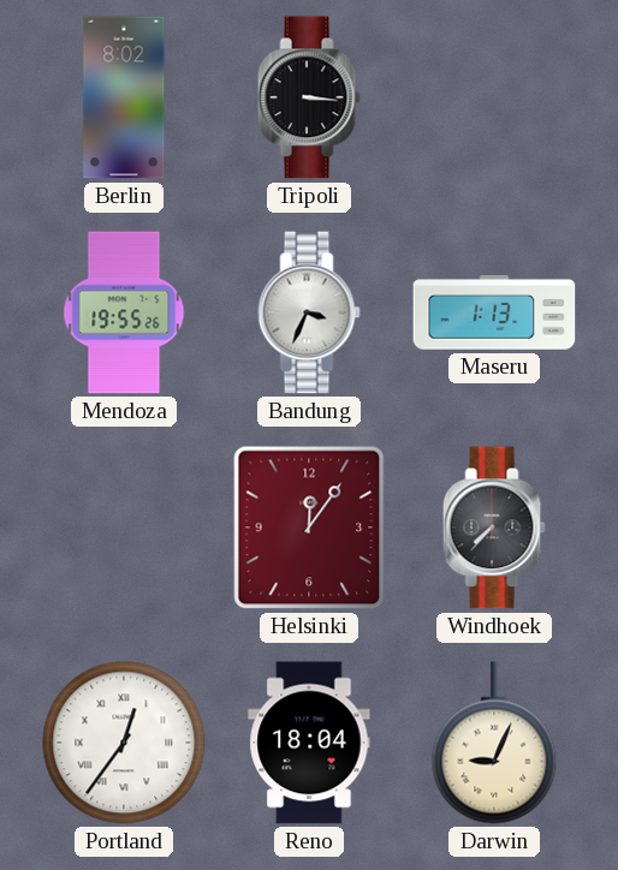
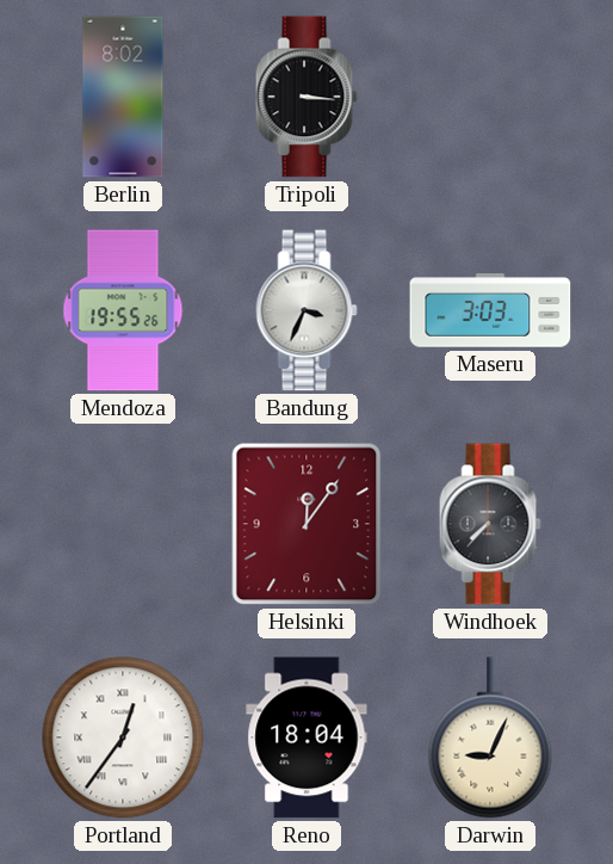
Maseru: 1:13 -> 3:03 (490, 310)
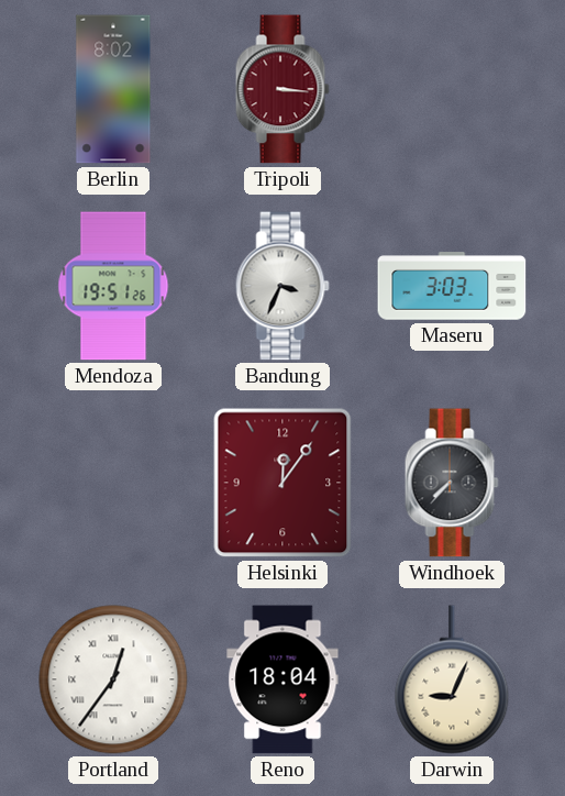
Tripoli dial: black -> burgundy (282, 89)
Mendoza: 19:55 -> 19:51 (113, 286)
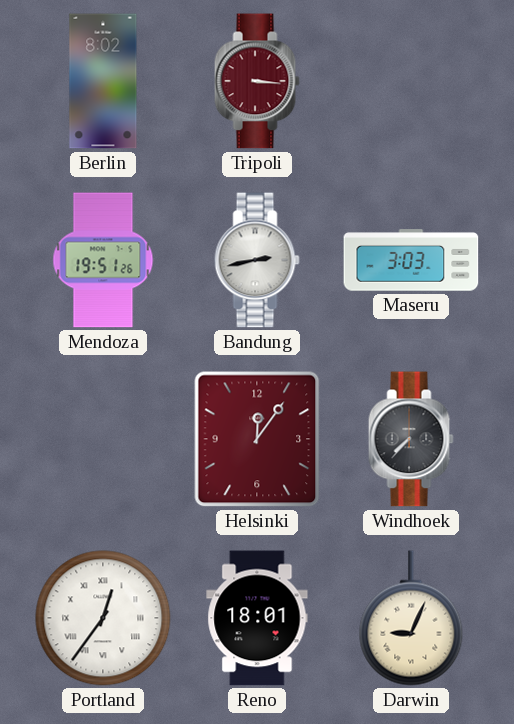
Bandung: 3:34 -> 2:43 (257, 260)
Reno: 18:04 -> 18:01 (257, 618)
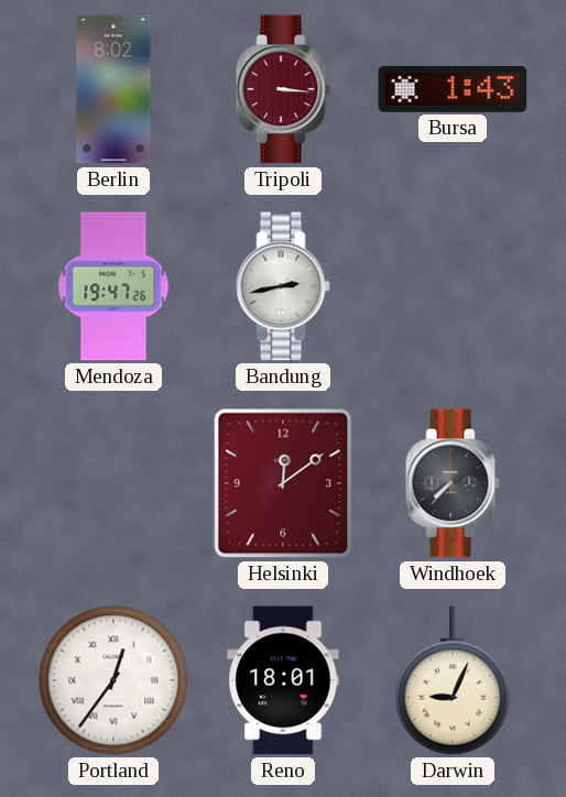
Bursa: none -> 1:43 (453, 89)
Mendoza: 19:51 -> 19:47 (113, 286)
Maseru: 3:03 -> none (411, 260)
Helsinki: 12:06 -> 12:09 (283, 483)
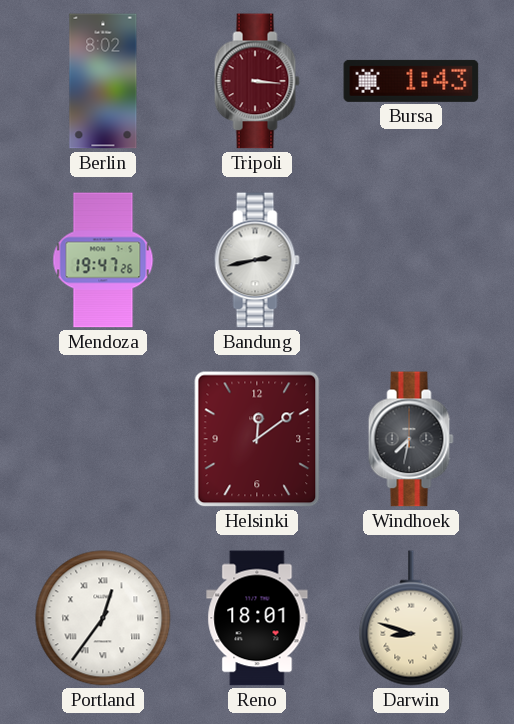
Windhoek: 7:37 -> 7:32 (411, 439)
Darwin: 9:04 -> 8:48 (411, 618)
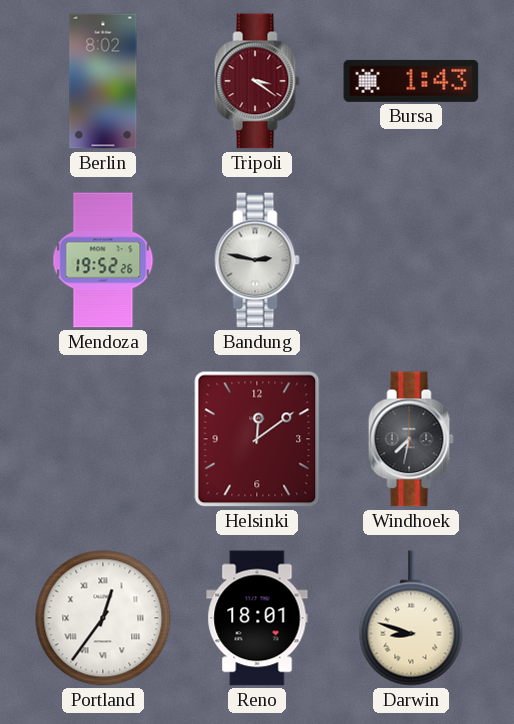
Tripoli: 3:16 -> 3:21 (257, 81)
Mendoza: 19:47 -> 19:52 (103, 260)
Bandung: 2:43 -> 2:47 (257, 260)
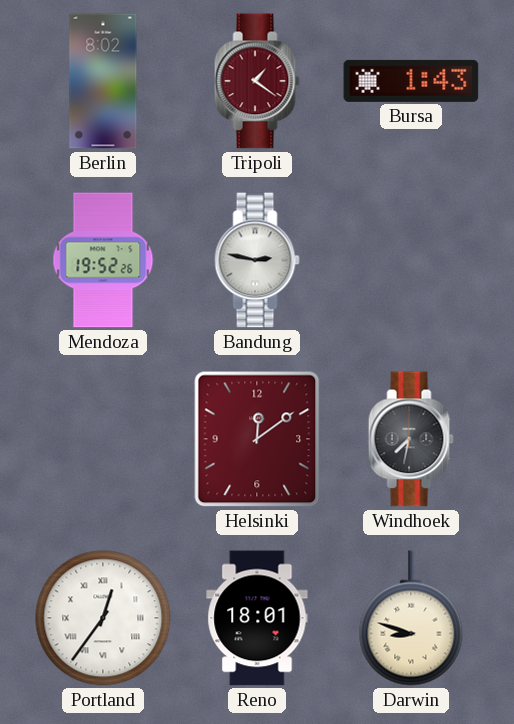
Tripoli: 3:21 -> 1:21 (257, 81)
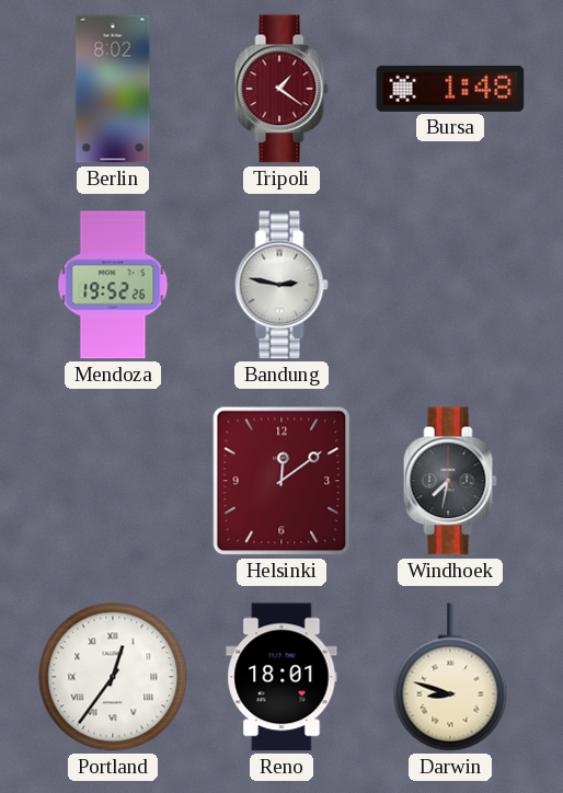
Bursa: 1:43 -> 1:48 (450, 89)
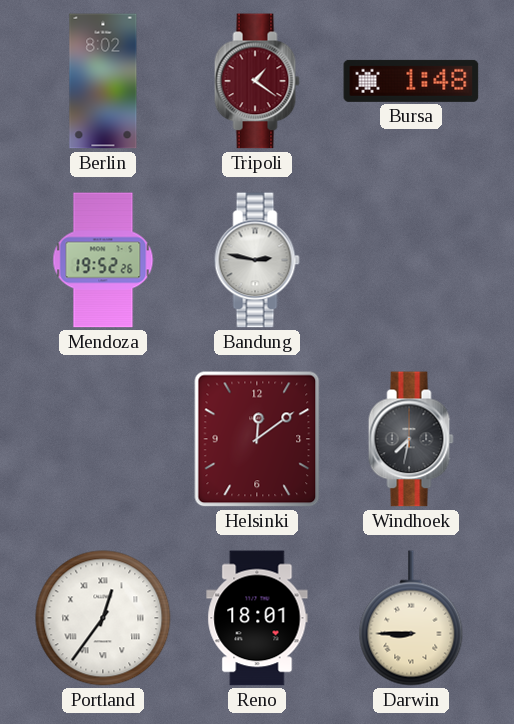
Darwin: 8:48 -> 8:45 (411, 618)
